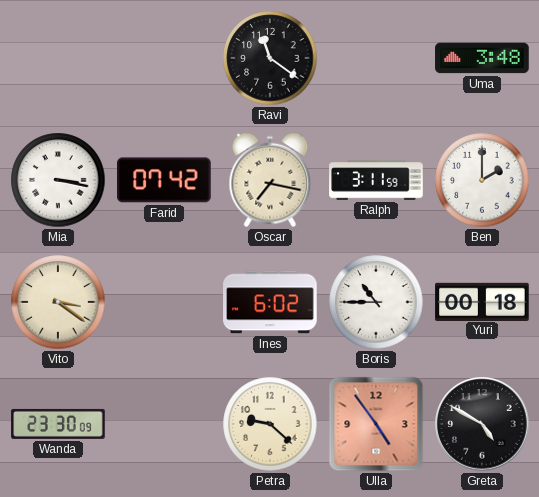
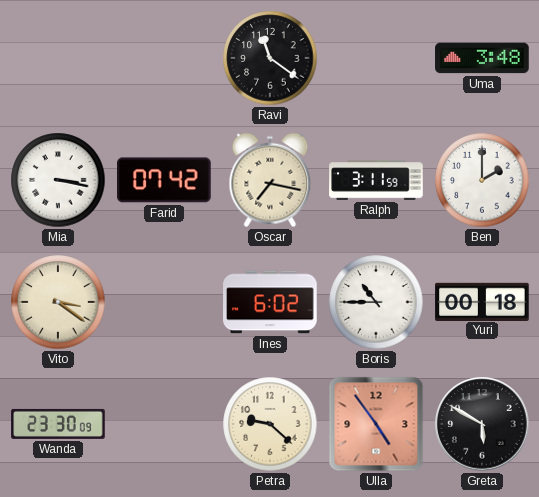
Greta: 4:50 -> 5:50 (482, 424)
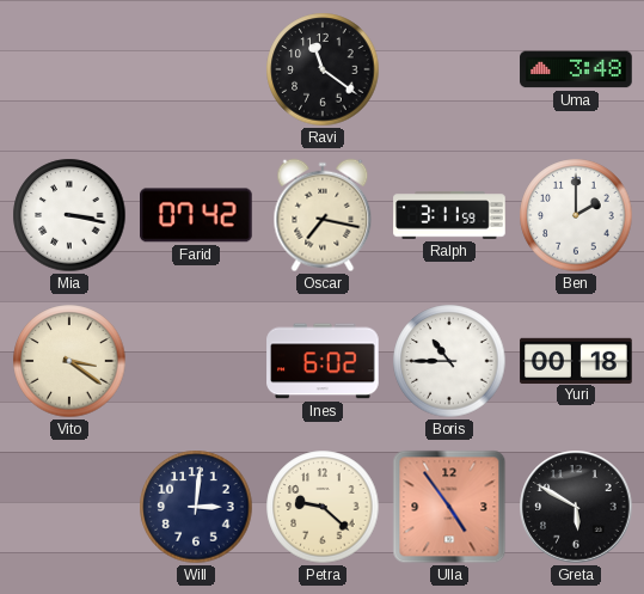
Wanda: 23:30 -> none (58, 424)
Will: none -> 3:01 (196, 507)
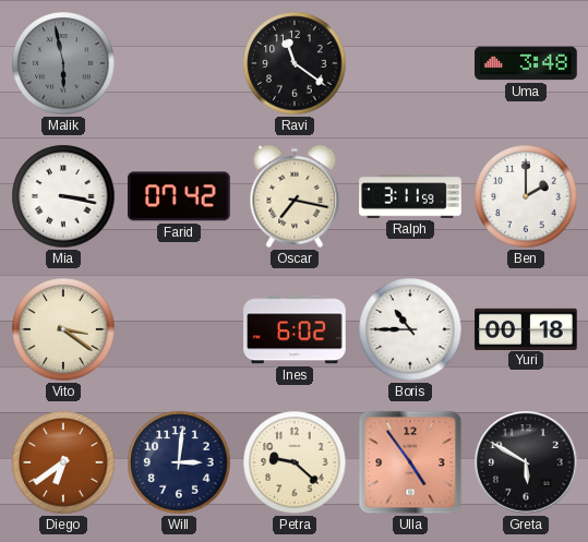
Malik: none -> 5:58 (63, 63)
Diego: none -> 6:39 (63, 462)
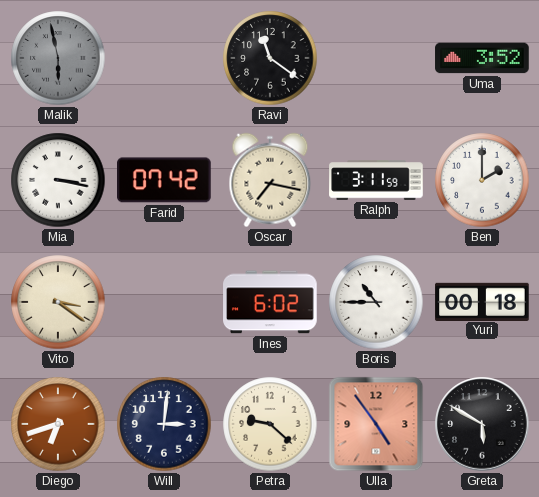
Uma: 3:48 -> 3:52 (482, 58)
Diego: 6:39 -> 6:42 (58, 424)
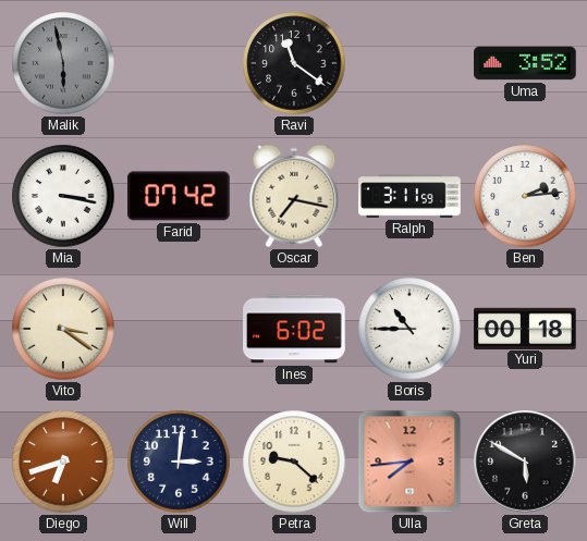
Ben: 2:00 -> 2:14 (525, 196)
Ulla: 4:54 -> 7:44 (409, 462)
